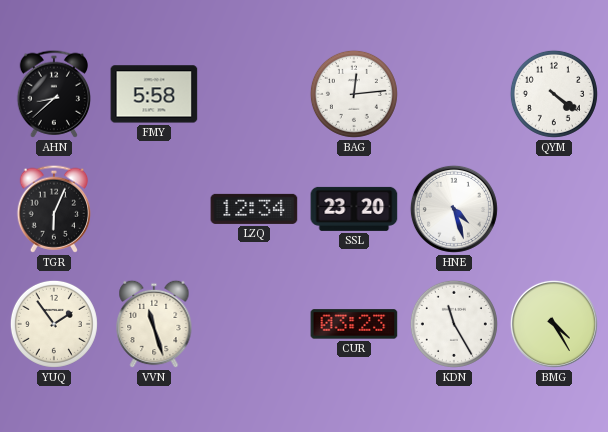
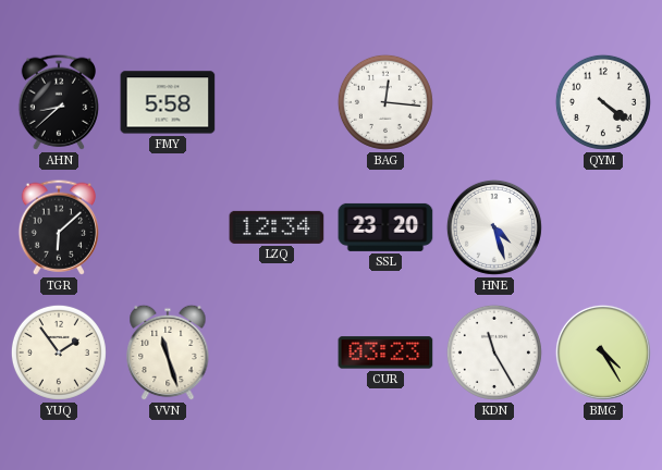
BAG: 12:14 -> 12:16 (385, 102)
TGR: 6:04 -> 6:08 (58, 227)
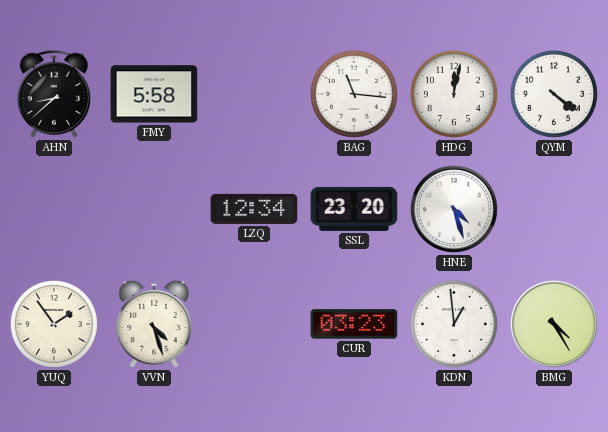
BAG: 12:16 -> 11:16 (354, 94)
HDG: none -> 12:02 (454, 94)
TGR: 6:08 -> none (58, 227)
VVN: 11:27 -> 4:27 (154, 324)
KDN: 11:25 -> 12:59 (454, 324)
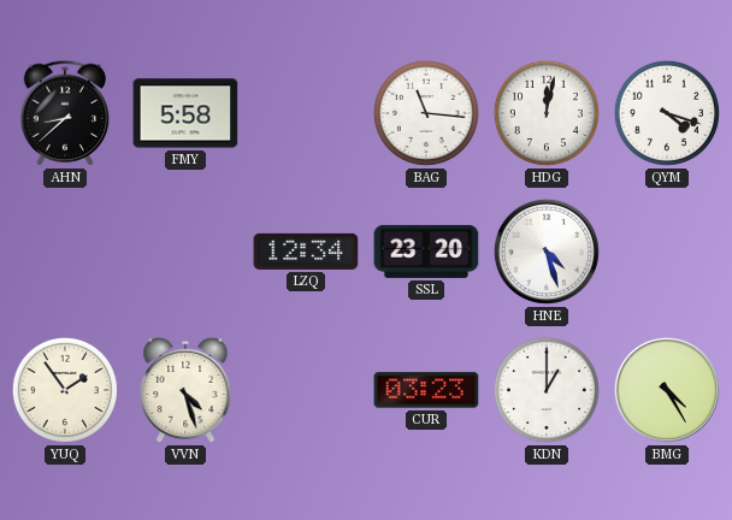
QYM: 4:21 -> 4:18 (667, 113)
KDN: 12:59 -> 1:00 (547, 390)
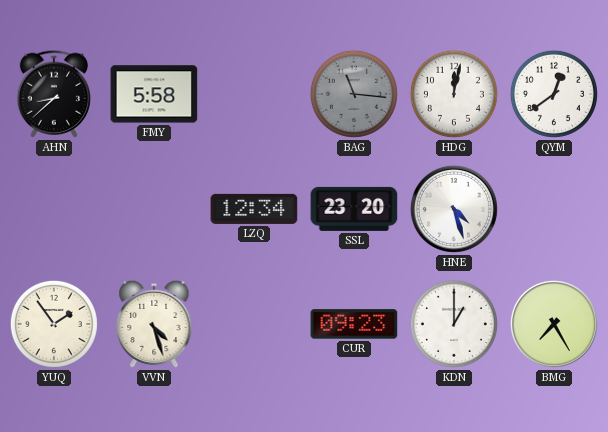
BAG dial: white -> grey (354, 94)
QYM: 4:18 -> 12:39 (554, 94)
CUR: 03:23 -> 09:23 (354, 324)
BMG: 4:25 -> 7:25 (554, 324)
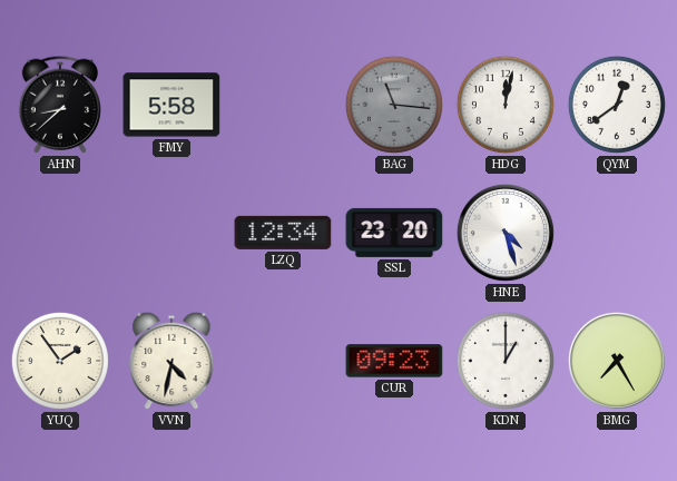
VVN: 4:27 -> 4:32 (171, 361)
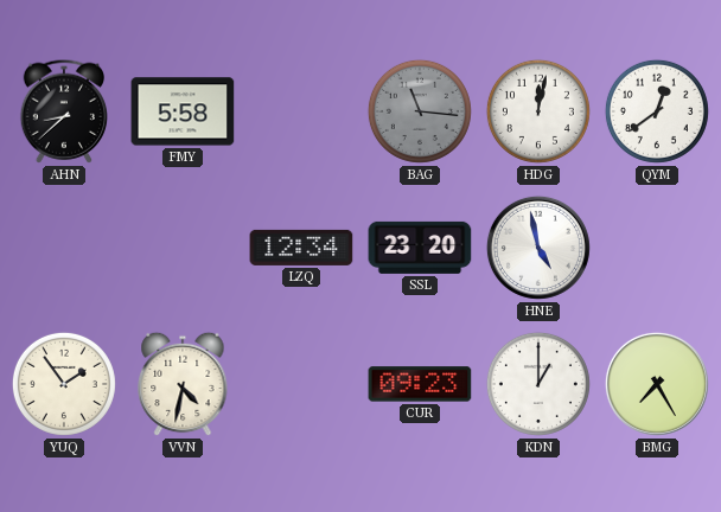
HNE: 4:27 -> 4:58 (538, 248)
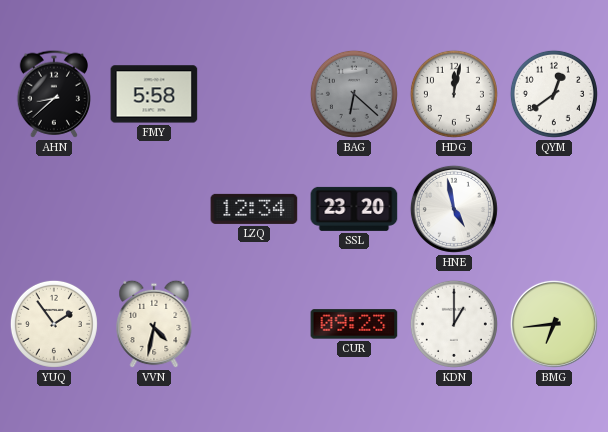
BAG: 11:16 -> 6:22 (354, 94)
BMG: 7:25 -> 6:44 (554, 324)
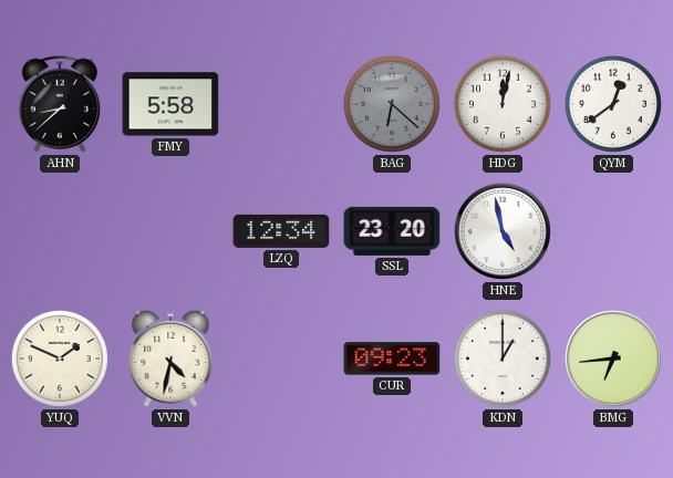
YUQ: 1:54 -> 1:49 (60, 358)
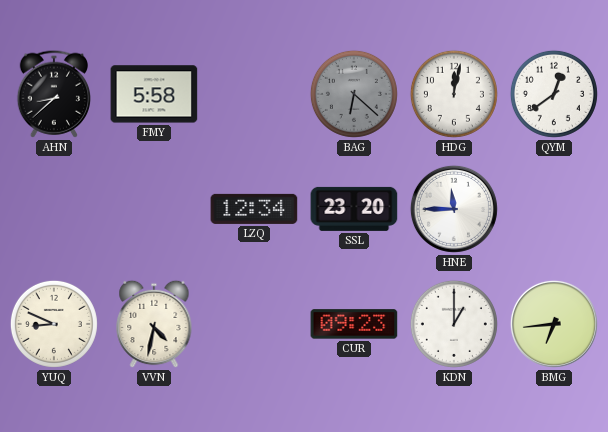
HNE: 4:58 -> 11:45 (454, 209)
YUQ: 1:49 -> 8:49 (54, 324)
